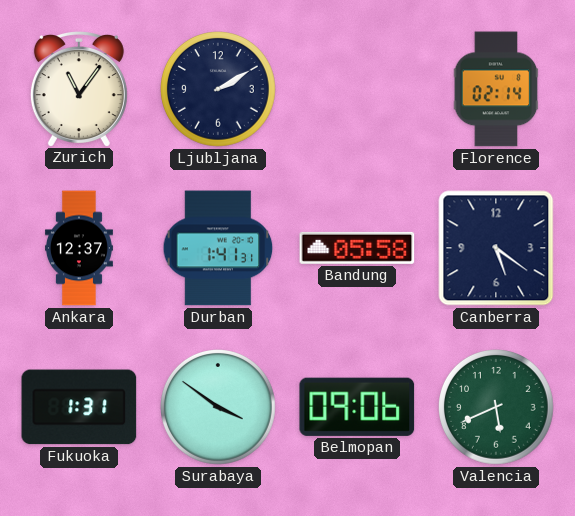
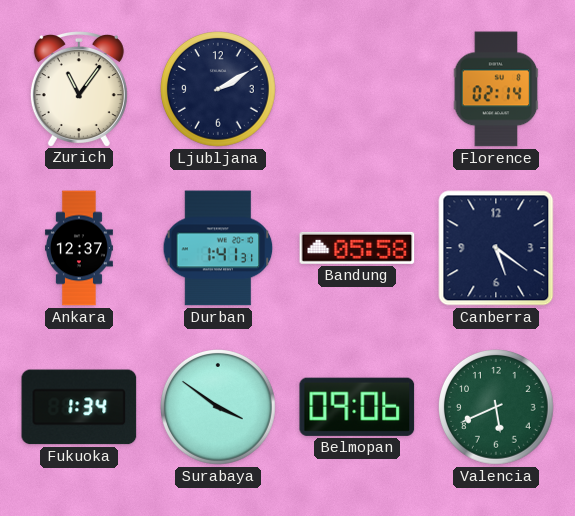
Fukuoka: 1:31 -> 1:34 (79, 407)
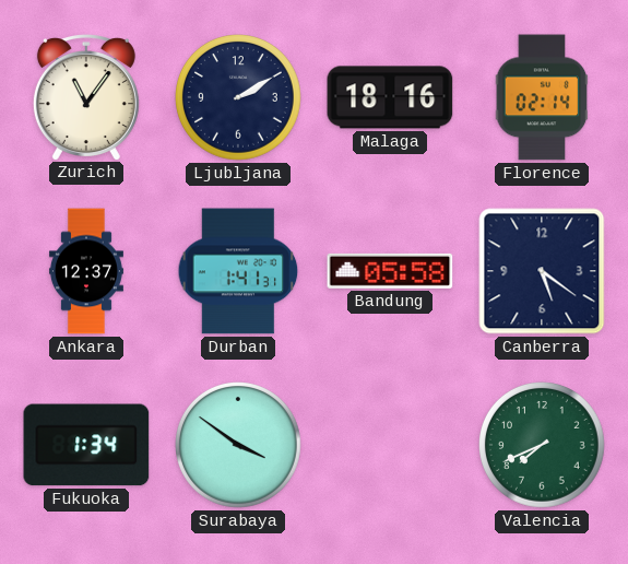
Malaga: none -> 18:16 (390, 97)
Belmopan: 09:06 -> none (357, 407)
Valencia: 5:41 -> 7:41 (543, 446)
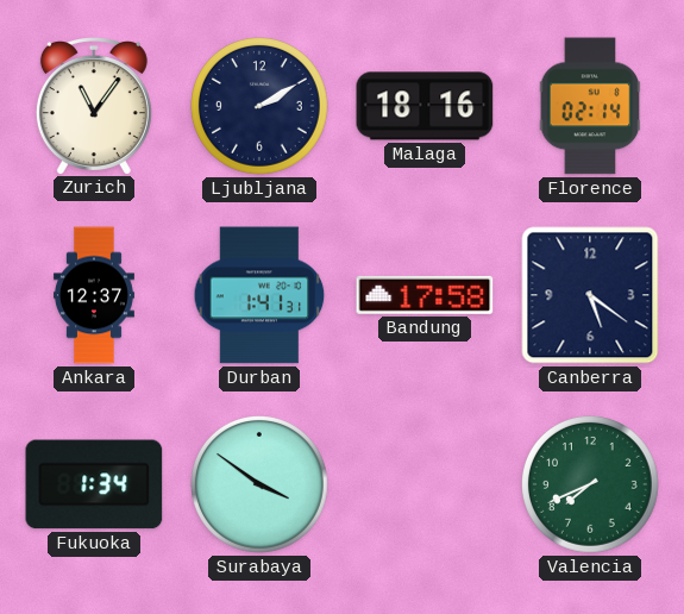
Bandung: 05:58 -> 17:58 (425, 295)
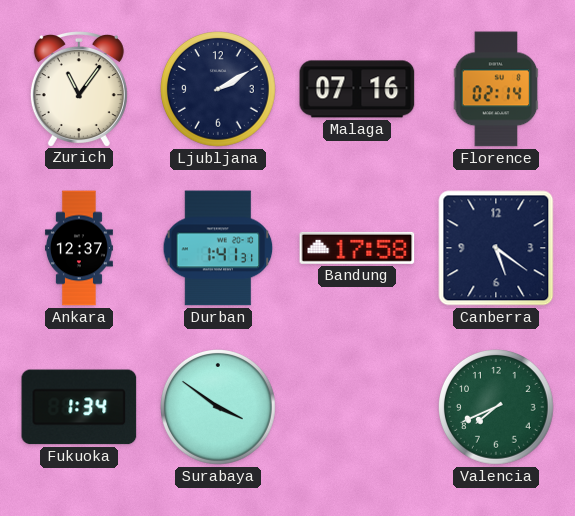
Malaga: 18:16 -> 07:16 (357, 89)
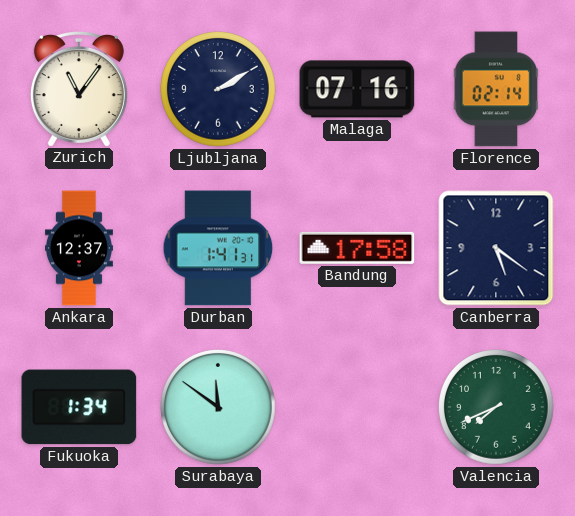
Surabaya: 3:51 -> 11:51 (219, 408)
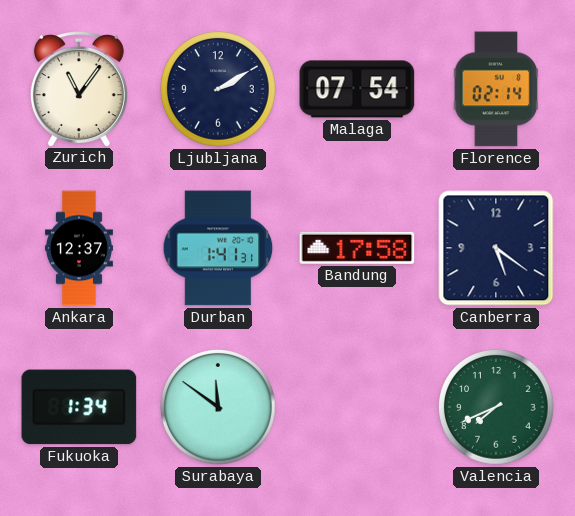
Malaga: 07:16 -> 07:54 (357, 89)
